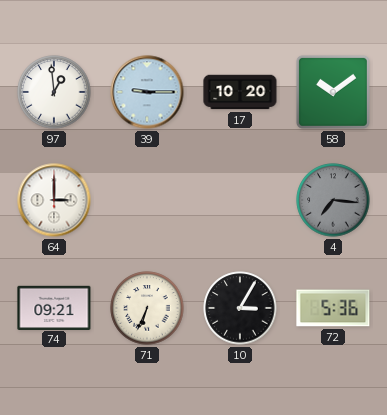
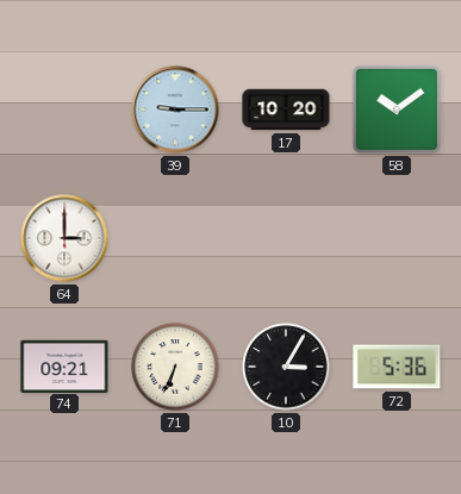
97: 12:59 -> none (54, 92)
4: 7:16 -> none (333, 200)
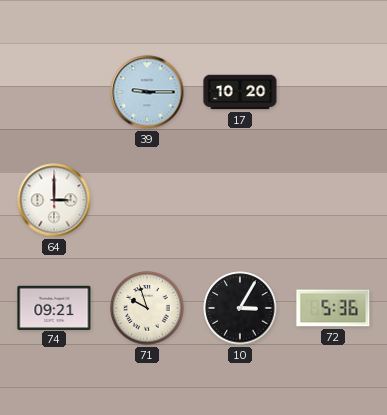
58: 10:09 -> none (397, 110)
71: 6:34 -> 9:57 (147, 308)
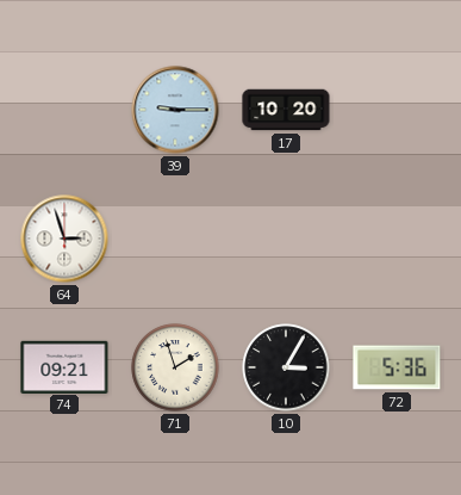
64: 3:00 -> 2:57 (64, 239)
71: 9:57 -> 1:57 (175, 367)
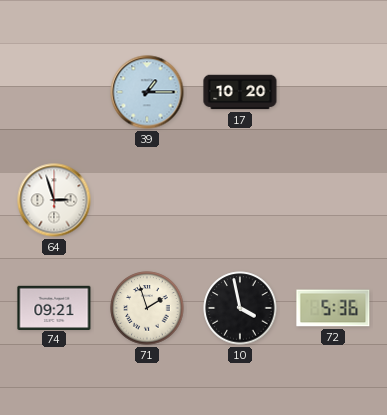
39: 9:15 -> 1:15 (147, 92)
10: 3:05 -> 3:58 (240, 308)
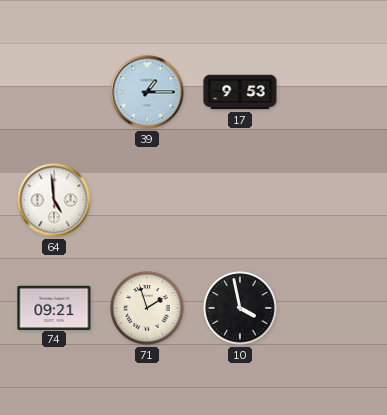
17: 10:20 -> 9:53 (240, 92)
64: 2:57 -> 4:59 (54, 200)
72: 5:36 -> none (333, 308)
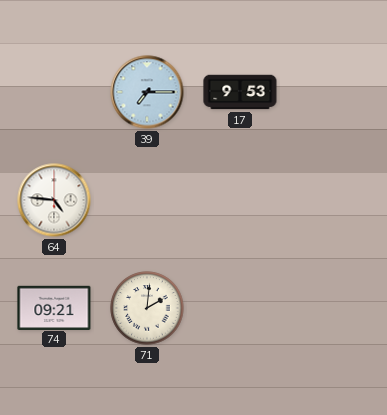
39: 1:15 -> 7:15 (147, 92)
64: 4:59 -> 4:46 (54, 200)
71: 1:57 -> 2:01 (147, 308)
10: 3:58 -> none (240, 308)
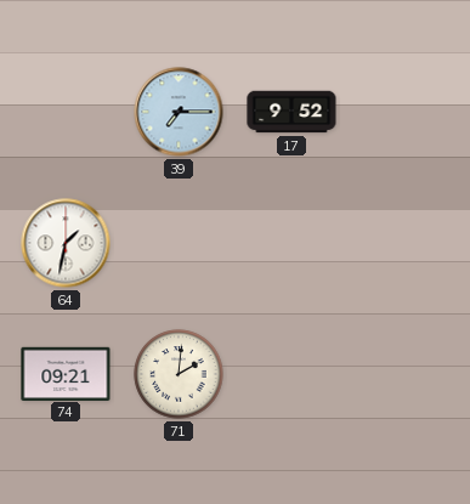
17: 9:53 -> 9:52 (291, 112)
64: 4:46 -> 1:32 (66, 243)
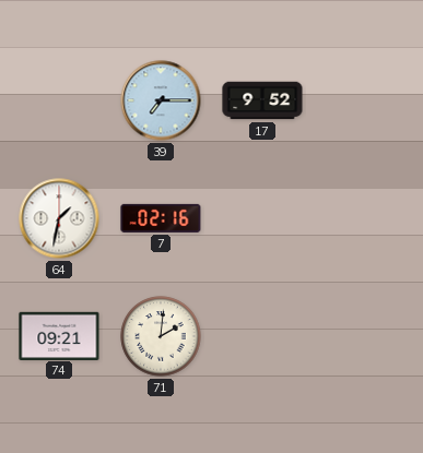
7: none -> 02:16 (161, 218)
